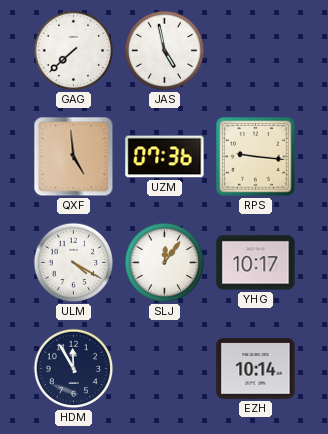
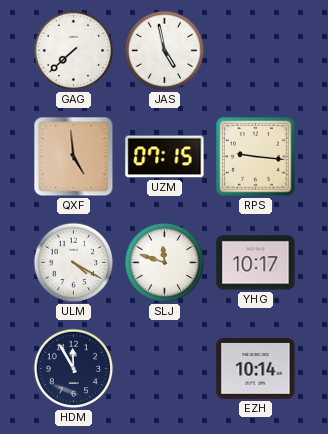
UZM: 07:36 -> 07:15 (165, 157)
SLJ: 12:06 -> 11:48 (165, 263)
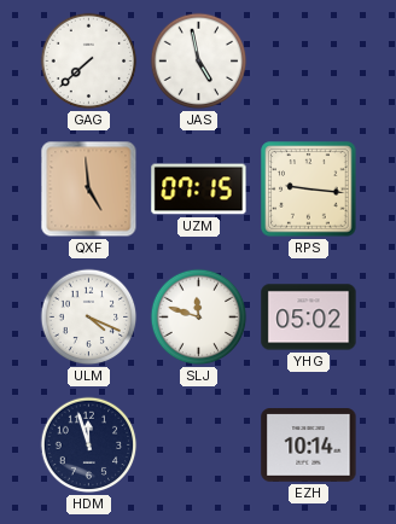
ULM: 4:20 -> 4:19 (89, 318)
YHG: 10:17 -> 05:02 (309, 318)
HDM: 11:55 -> 11:57 (89, 446)
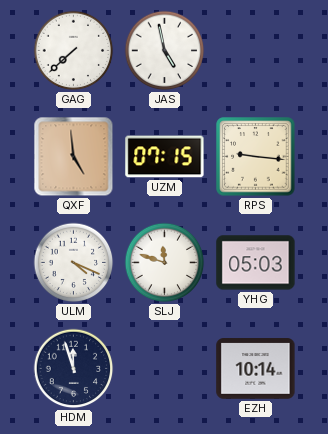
YHG: 05:02 -> 05:03 (256, 263)
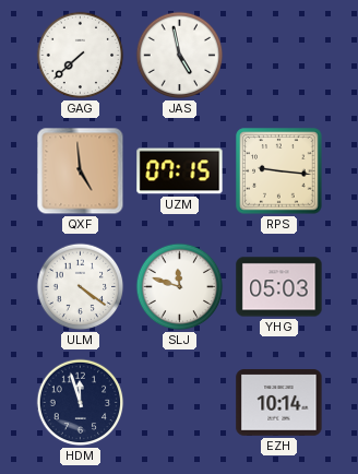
ULM: 4:19 -> 4:21 (81, 287)
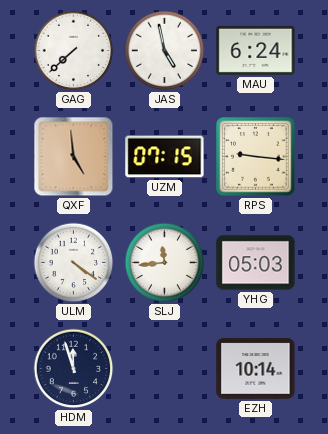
MAU: none -> 6:24 (256, 50)
SLJ: 11:48 -> 11:44 (165, 263)
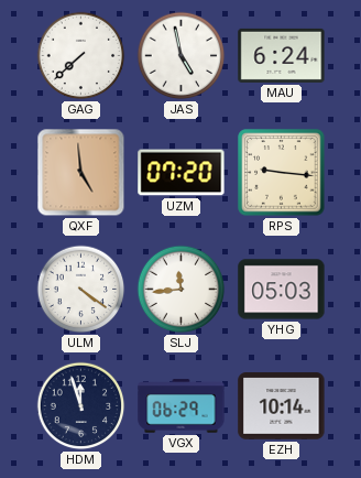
UZM: 07:15 -> 07:20 (182, 173)
VGX: none -> 06:29 (182, 406)
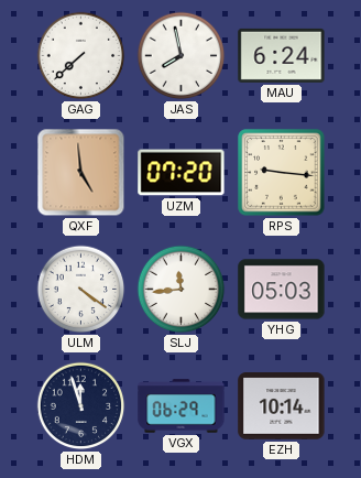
JAS: 4:58 -> 7:58 (182, 56)
